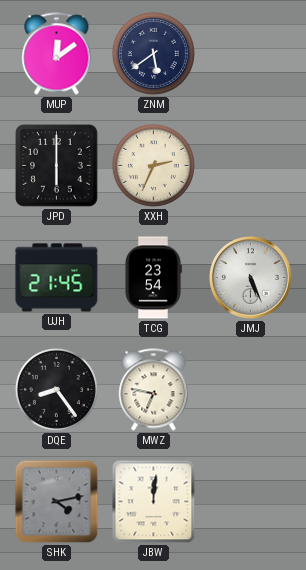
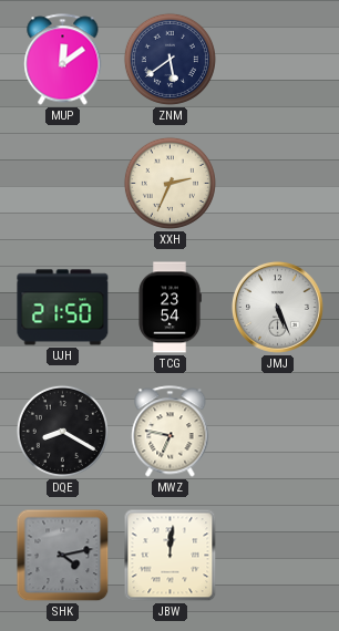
JPD: 6:00 -> none (57, 166)
UJH: 21:45 -> 21:50 (63, 308)
DQE: 8:24 -> 8:20 (62, 431)
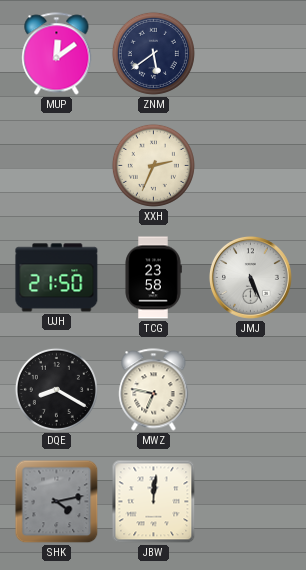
TCG: 23:54 -> 23:58 (153, 278)
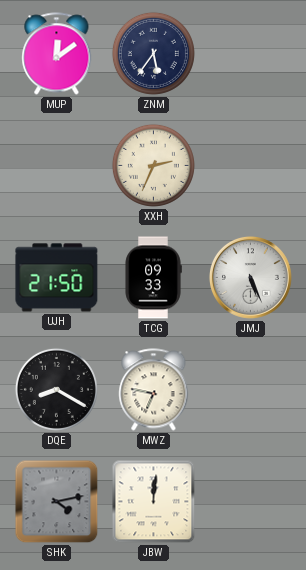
ZNM: 5:39 -> 5:36 (153, 53)
TCG: 23:58 -> 09:33 (153, 278)
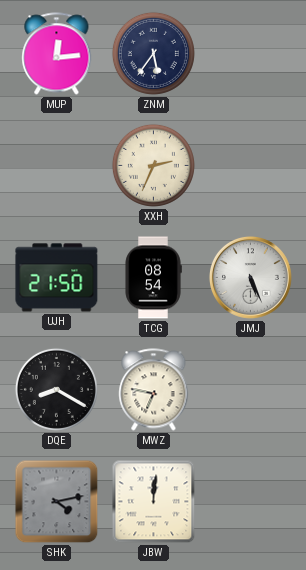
MUP: 12:09 -> 12:14 (57, 54)
TCG: 09:33 -> 08:54 (153, 278)
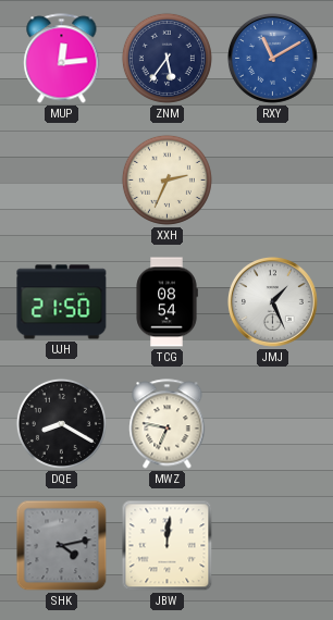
RXY: none -> 11:10 (272, 58)
JMJ: 5:26 -> 1:26 (272, 301)
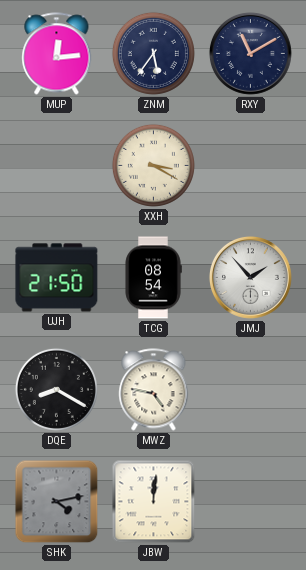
RXY dial: blue -> navy (250, 53)
XXH: 2:34 -> 3:20 (153, 165)
JMJ: 1:26 -> 1:53 (250, 277)
MWZ: 6:47 -> 4:47 (154, 390)
